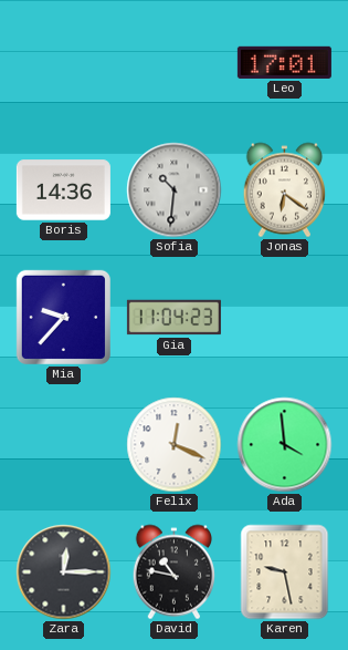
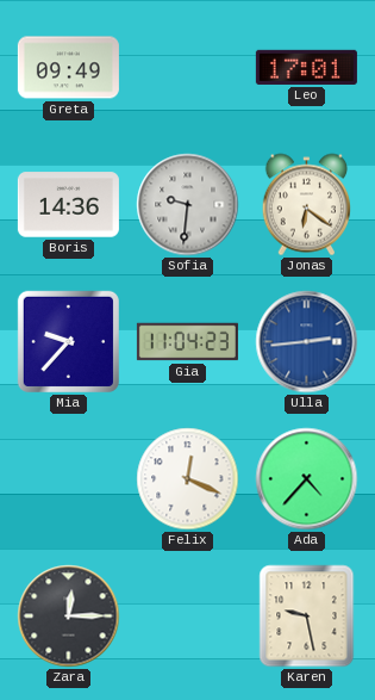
Greta: none -> 09:49 (68, 68)
Sofia: 10:31 -> 9:31 (188, 205)
Ulla: none -> 2:44 (307, 342)
Ada: 3:59 -> 4:37 (307, 479)
David: 10:47 -> none (173, 572)
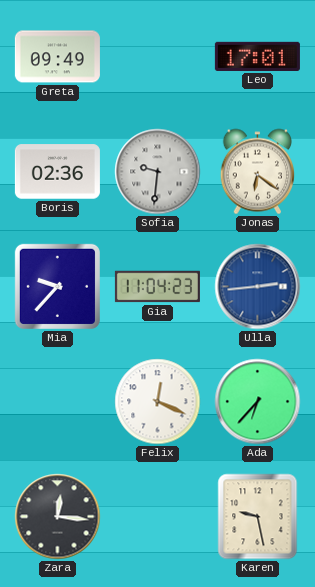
Boris: 14:36 -> 02:36 (57, 172)
Ada: 4:37 -> 6:37 (258, 402)
Zara: 12:15 -> 12:16 (58, 517)
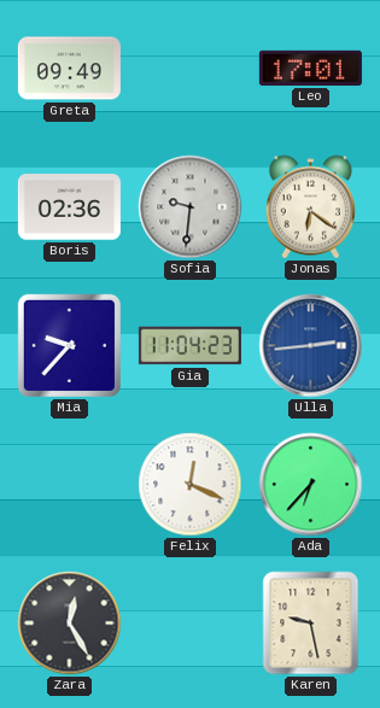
Zara: 12:16 -> 12:25 (70, 624)
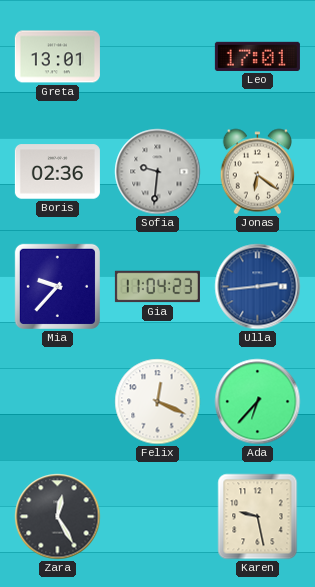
Greta: 09:49 -> 13:01 (57, 57)
